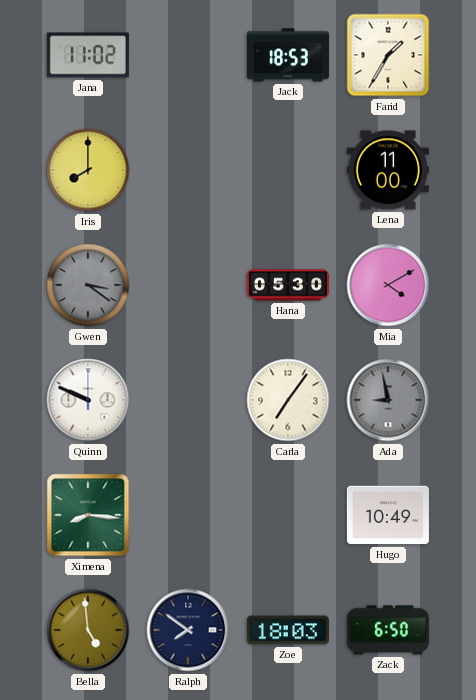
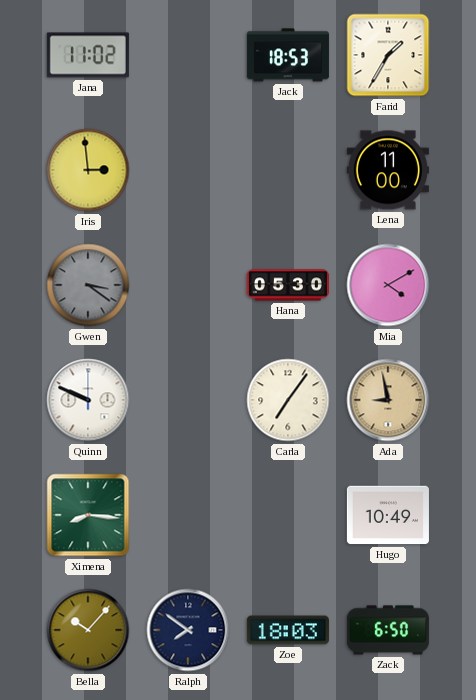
Iris: 8:00 -> 2:59 (88, 170)
Ada dial: grey -> champagne (388, 400)
Bella: 4:59 -> 10:07 (88, 630)
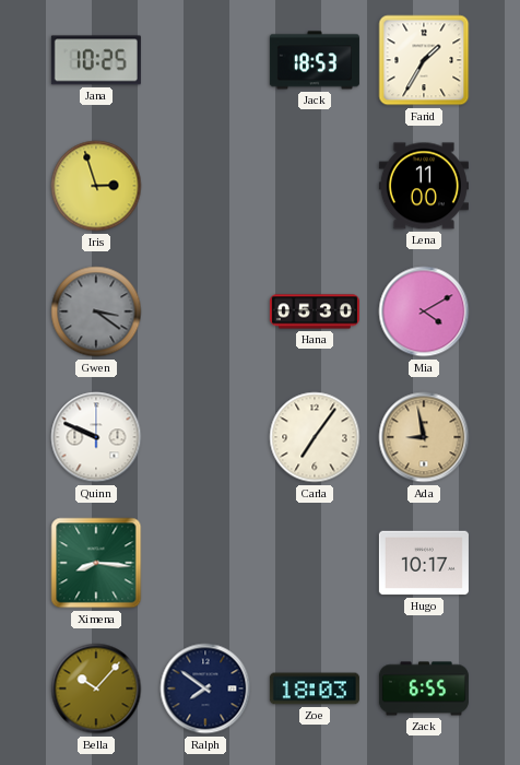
Jana: 11:02 -> 10:25 (96, 60)
Iris: 2:59 -> 2:57 (96, 186)
Hugo: 10:49 -> 10:17 (424, 563)
Zack: 6:50 -> 6:55 (424, 688)
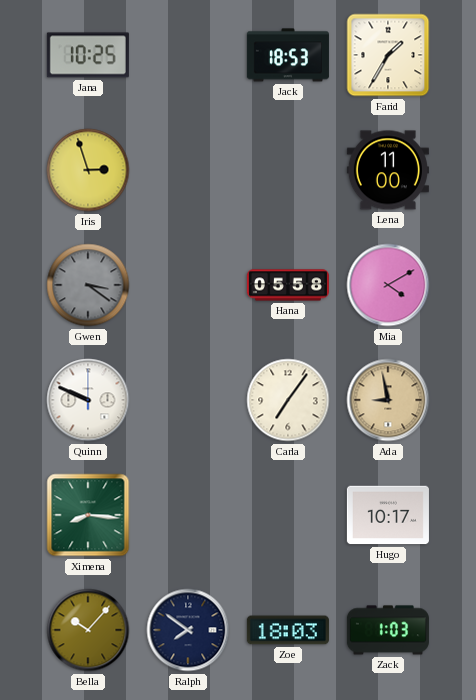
Hana: 05:30 -> 05:58 (288, 285)
Zack: 6:55 -> 1:03 (388, 630)
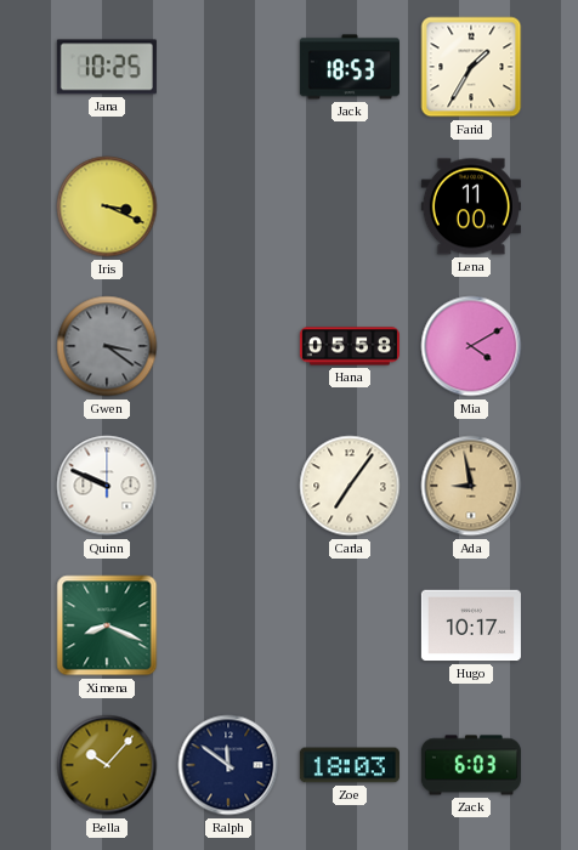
Iris: 2:57 -> 3:19 (107, 206)
Ximena: 8:16 -> 8:19 (107, 625)
Ralph: 7:51 -> 11:51 (228, 765)
Zack: 1:03 -> 6:03 (471, 765)
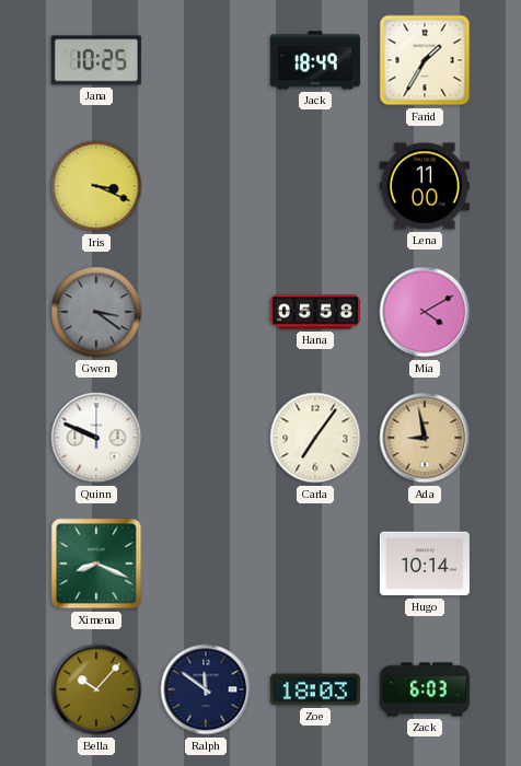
Jack: 18:53 -> 18:49 (315, 60)
Hugo: 10:17 -> 10:14 (425, 564)
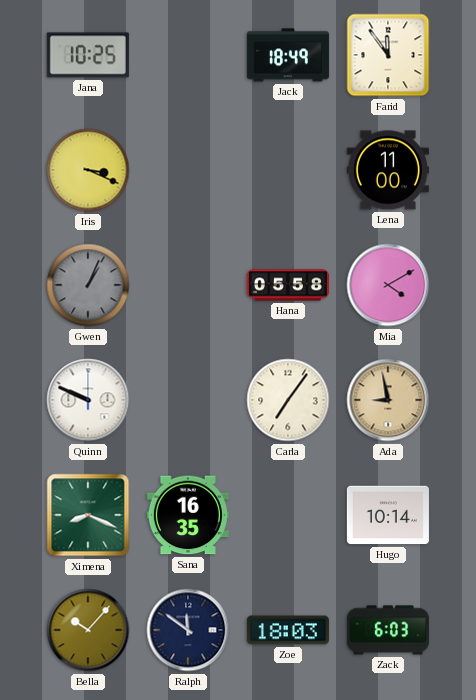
Farid: 1:35 -> 11:54 (388, 55)
Gwen: 3:21 -> 1:04 (88, 285)
Sana: none -> 16:35 (188, 515)
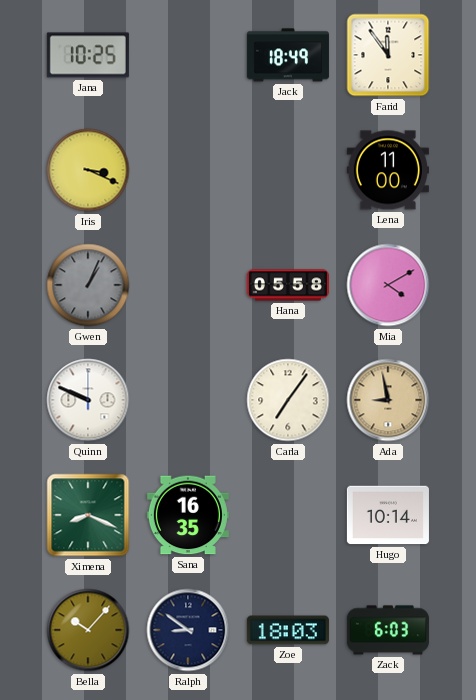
Ralph: 11:51 -> 8:51 (188, 630)
